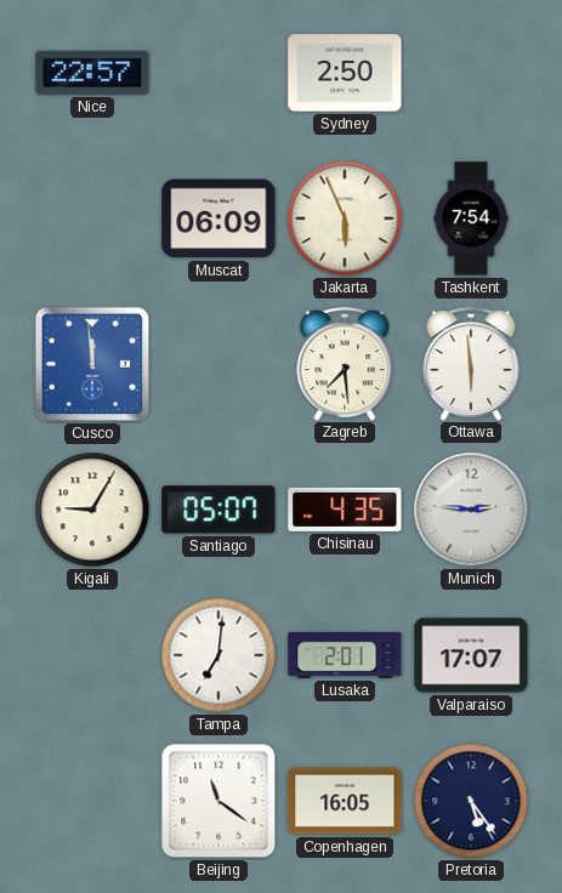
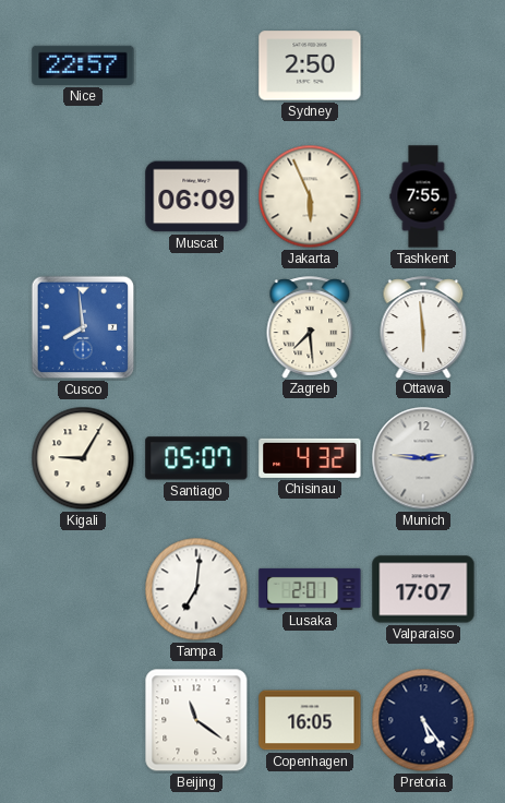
Tashkent: 7:54 -> 7:55 (423, 196)
Cusco: 11:59 -> 7:59 (83, 327)
Chisinau: 4:35 -> 4:32 (310, 458)
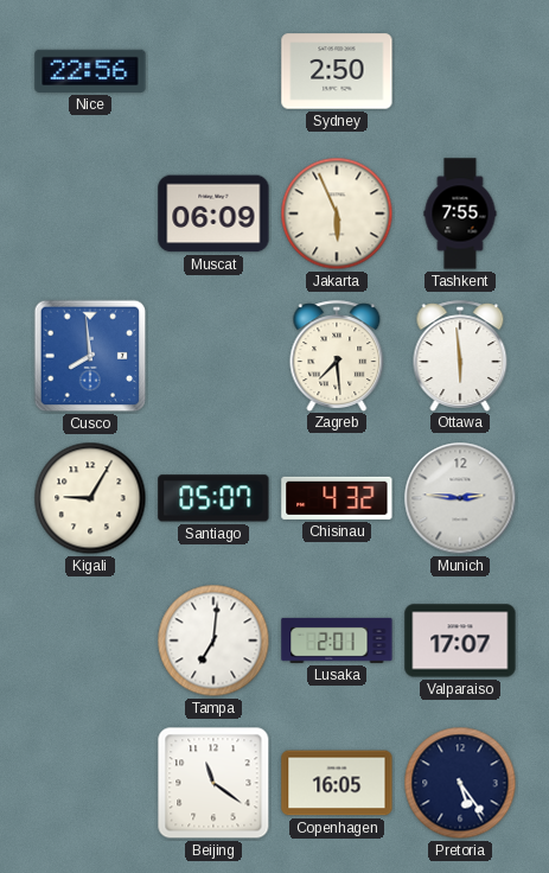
Nice: 22:57 -> 22:56 (90, 71)
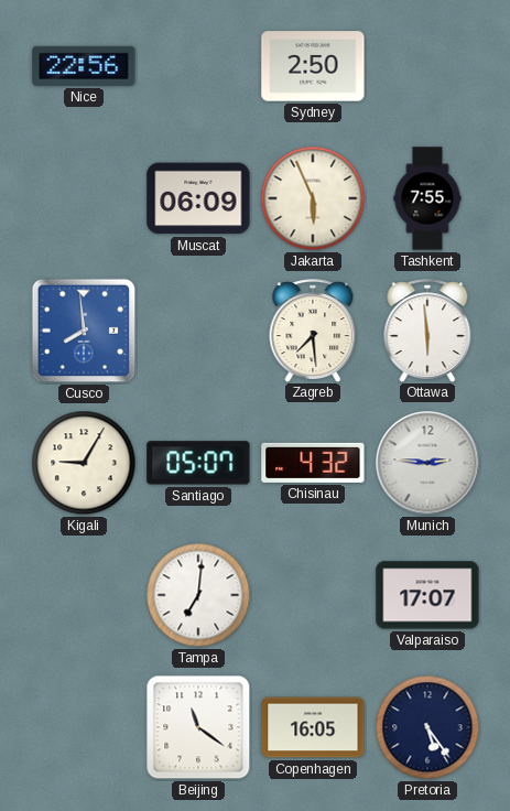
Lusaka: 2:01 -> none (337, 641)
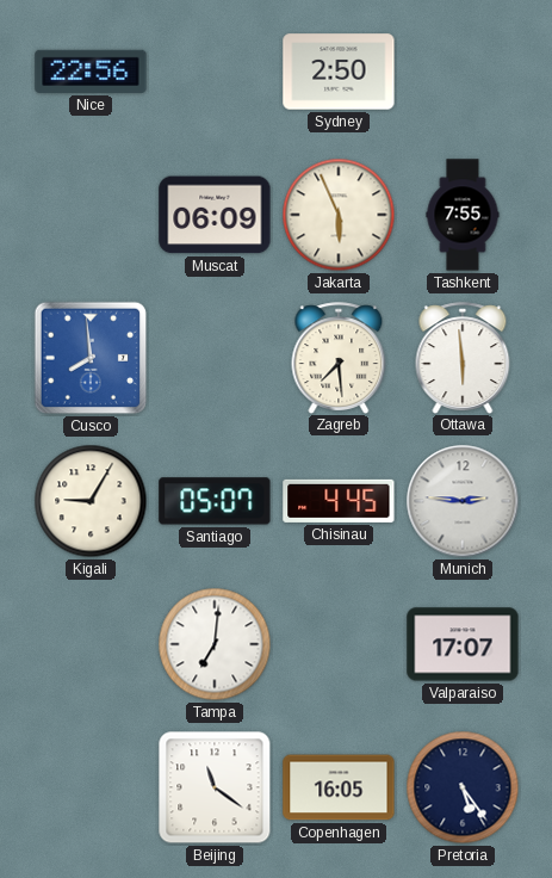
Chisinau: 4:32 -> 4:45 (339, 501)
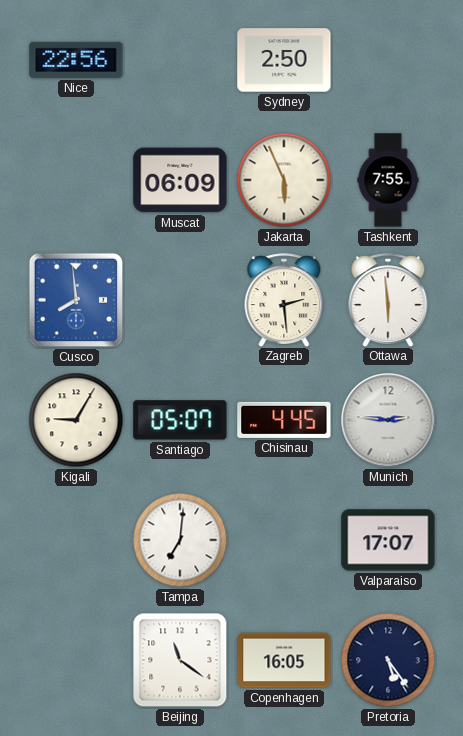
Zagreb: 7:29 -> 2:29 (284, 300)
